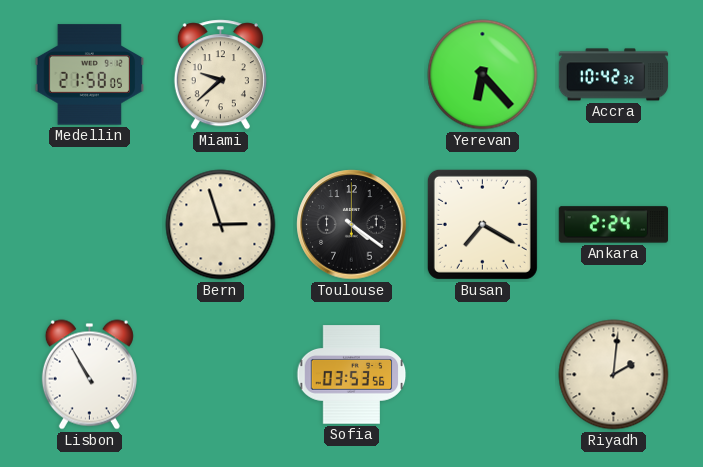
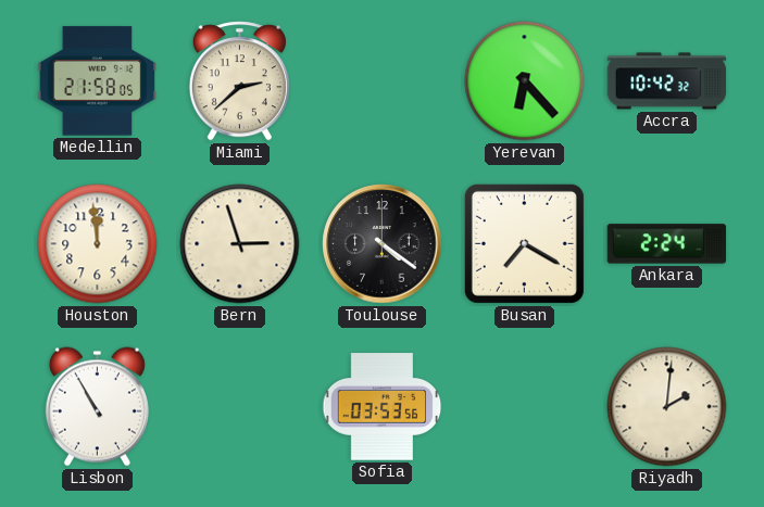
Miami: 9:38 -> 2:38 (239, 81)
Houston: none -> 11:59 (98, 244)
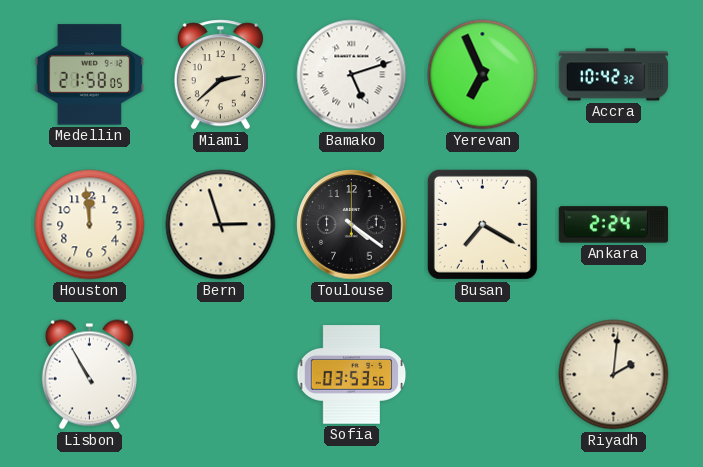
Bamako: none -> 5:12 (352, 75)
Yerevan: 6:23 -> 6:56 (483, 75)
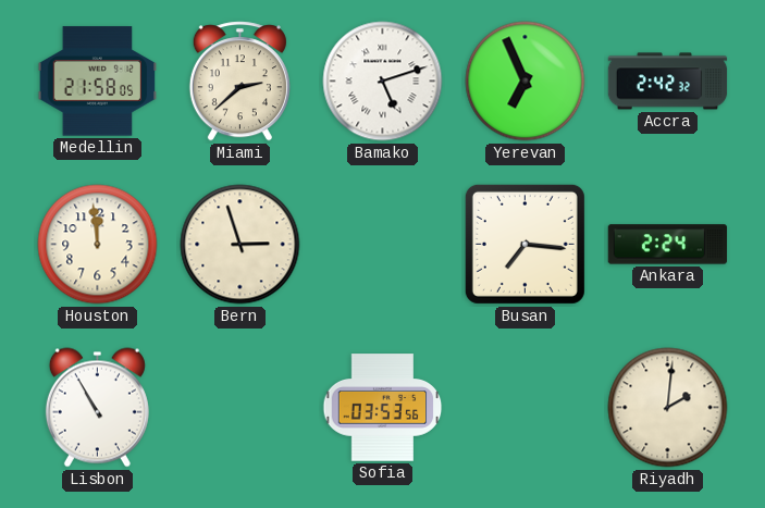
Accra: 10:42 -> 2:42 (668, 82)
Toulouse: 4:21 -> none (352, 225)
Busan: 7:20 -> 7:16 (525, 244)
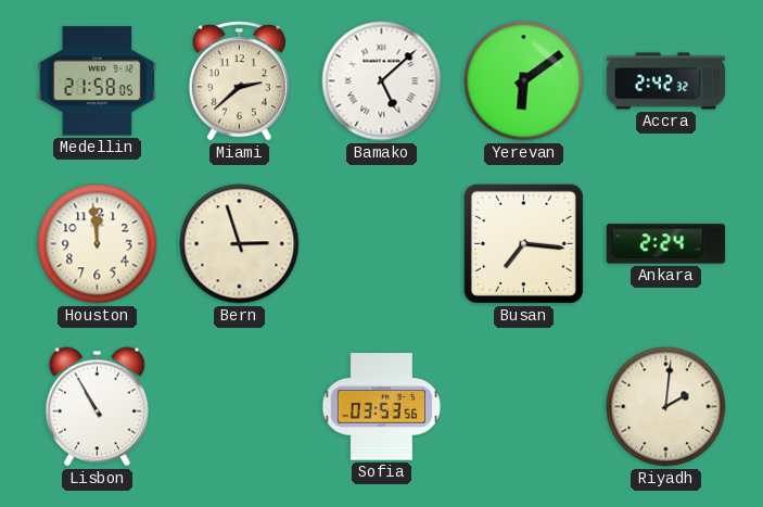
Bamako: 5:12 -> 5:08 (382, 81)
Yerevan: 6:56 -> 6:09 (524, 81)
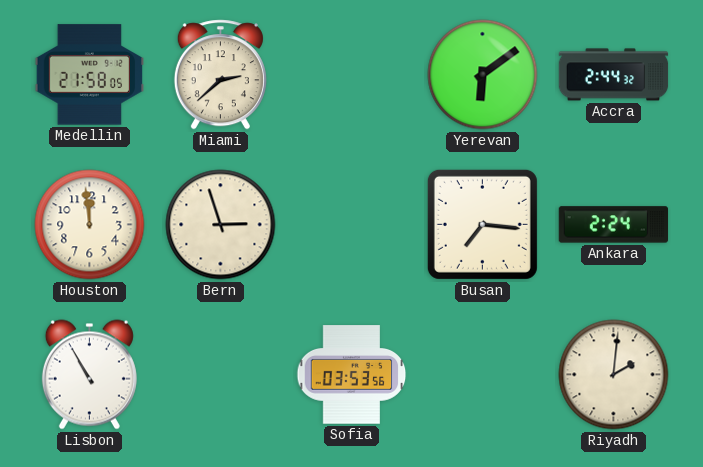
Bamako: 5:08 -> none (382, 81)
Accra: 2:42 -> 2:44 (614, 75)
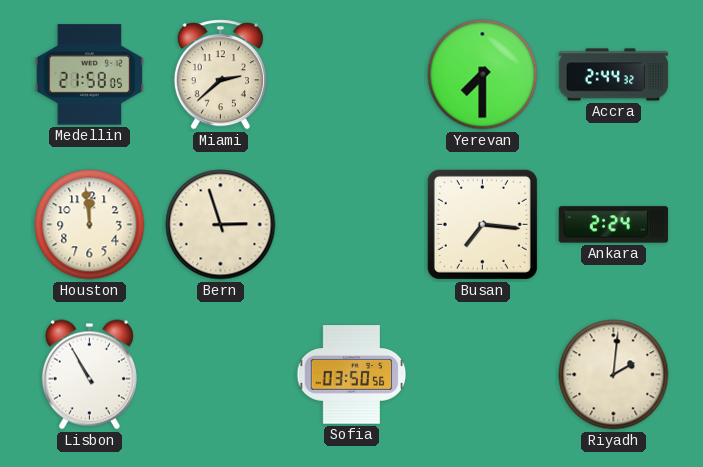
Yerevan: 6:09 -> 7:30 (483, 75)
Sofia: 03:53 -> 03:50 (352, 375)
